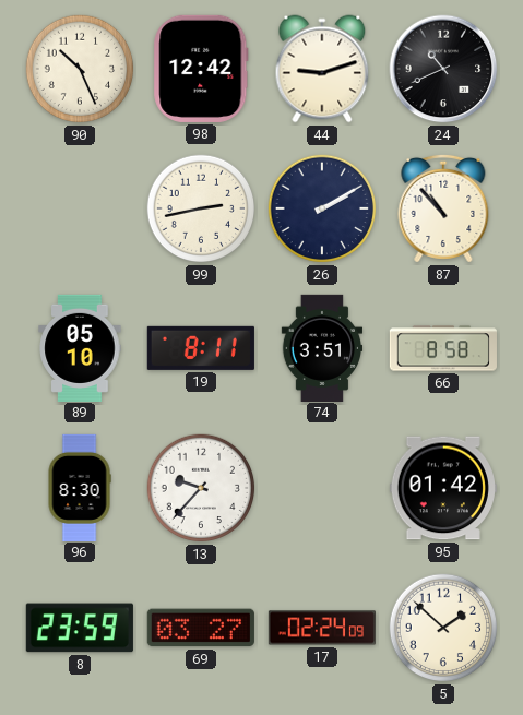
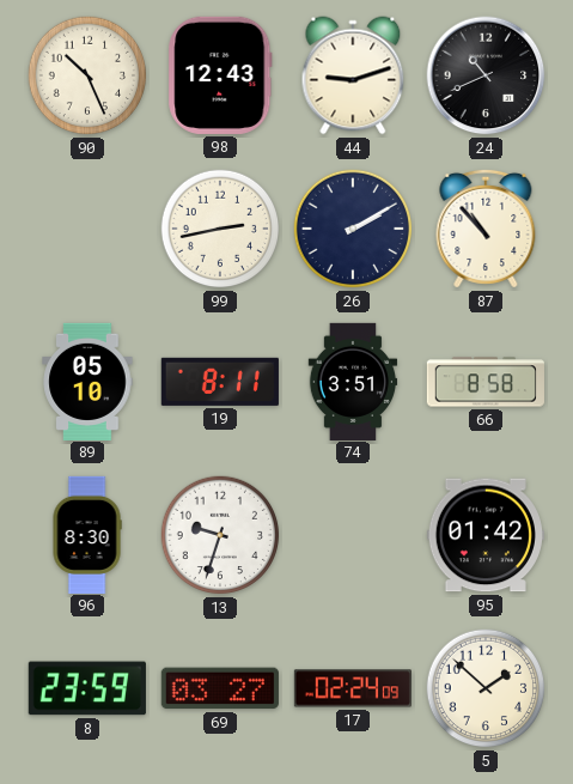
98: 12:42 -> 12:43 (220, 75)
13: 9:37 -> 9:33 (220, 535)
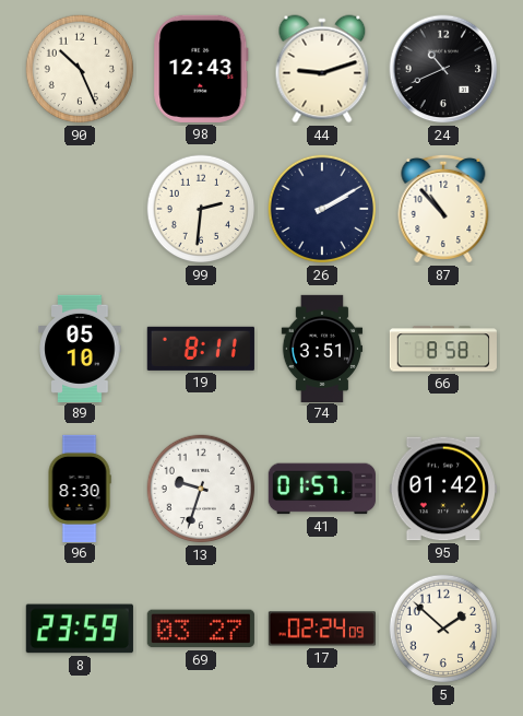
99: 2:43 -> 2:31 (201, 209)
41: none -> 01:57 (322, 489)
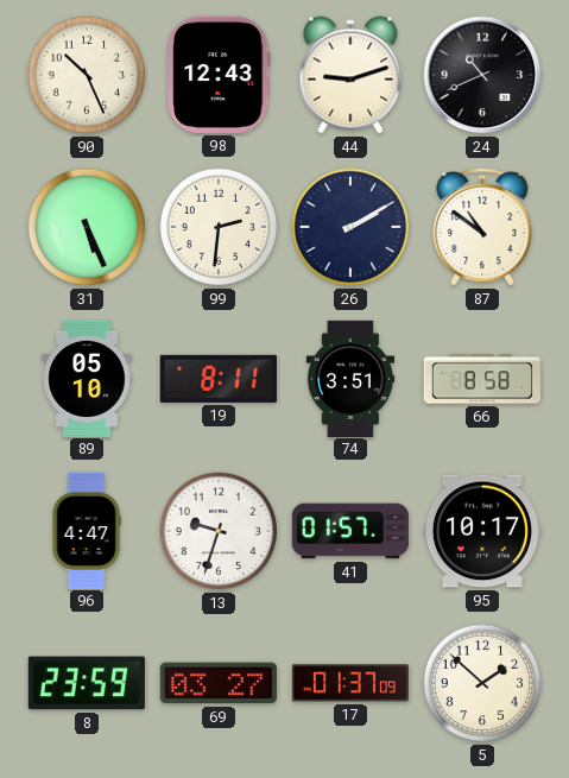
31: none -> 5:26 (87, 227)
87: 10:53 -> 10:51 (482, 227)
96: 8:30 -> 4:47 (87, 530)
95: 01:42 -> 10:17 (482, 531)
17: 02:24 -> 01:37 (349, 683)
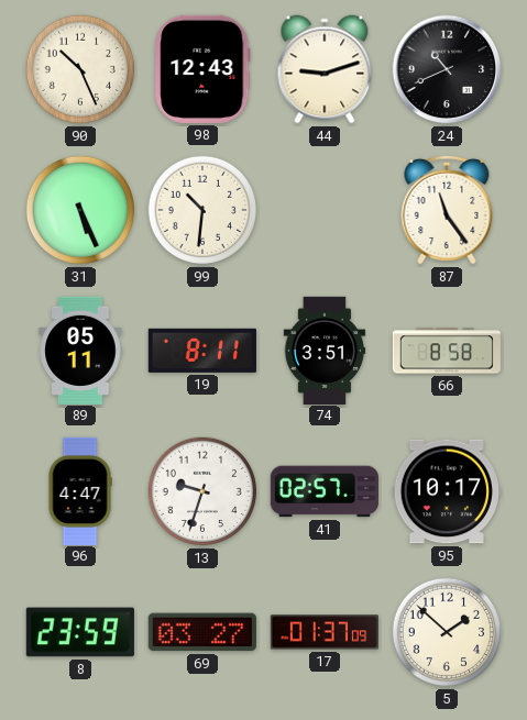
99: 2:31 -> 10:31 (202, 210)
26: 2:10 -> none (350, 227)
87: 10:51 -> 11:24 (447, 210)
89: 05:10 -> 05:11 (80, 350)
41: 01:57 -> 02:57 (325, 491)
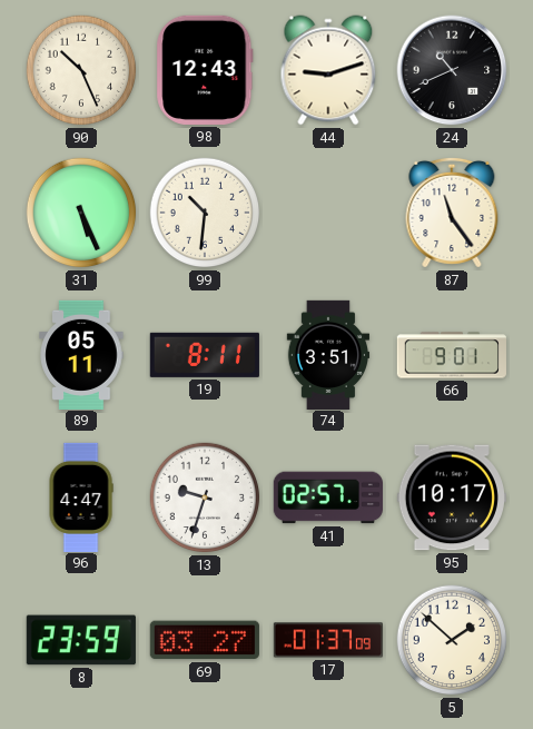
66: 8:58 -> 9:01 (452, 355)
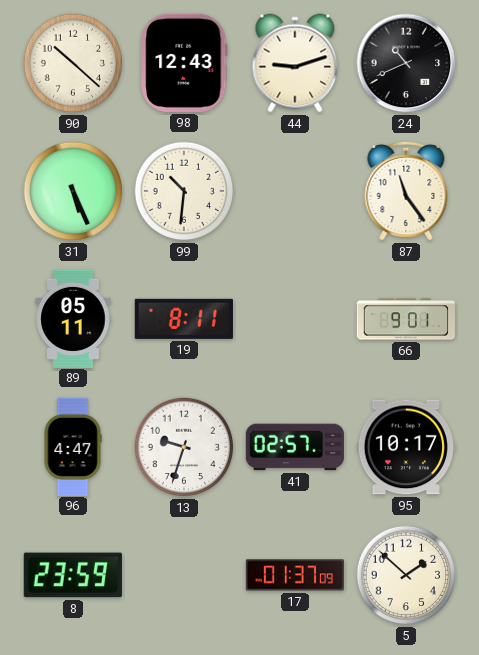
90: 10:26 -> 10:22 (73, 63)
74: 3:51 -> none (328, 354)
69: 03:27 -> none (205, 640)
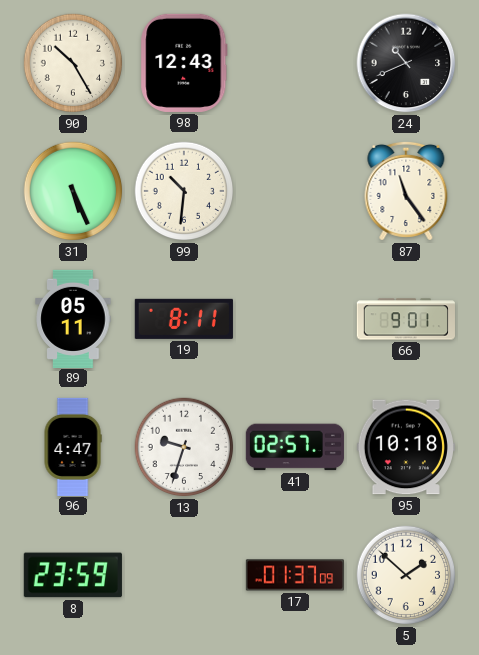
90: 10:22 -> 10:25 (73, 63)
44: 9:12 -> none (295, 63)
95: 10:17 -> 10:18 (406, 447)
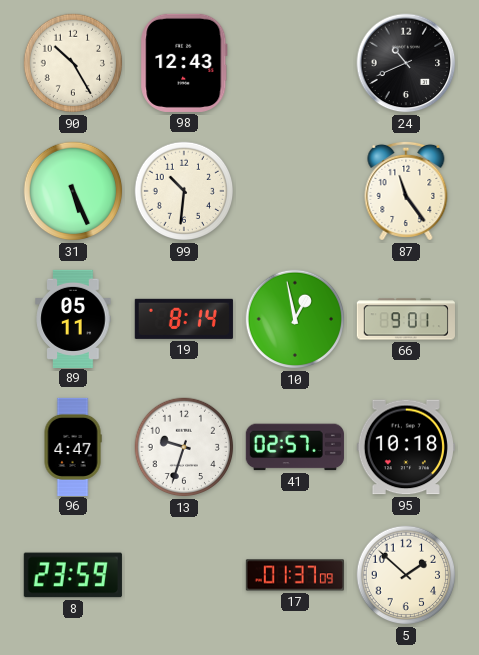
19: 8:11 -> 8:14 (184, 319)
10: none -> 12:58 (295, 319)
